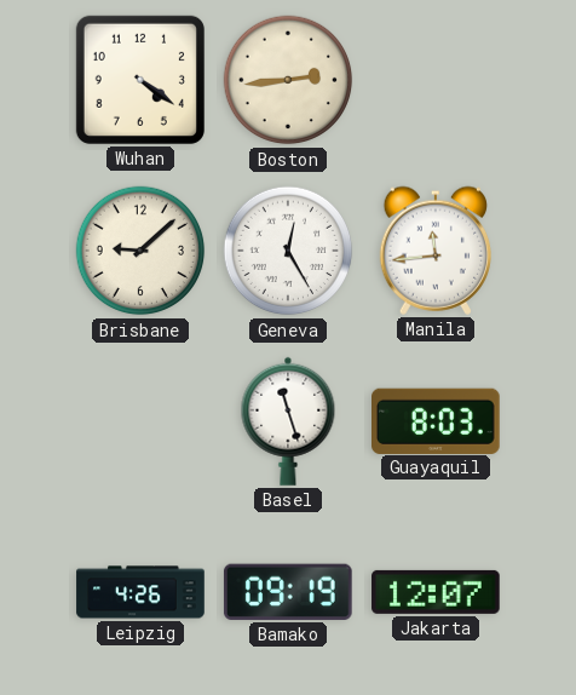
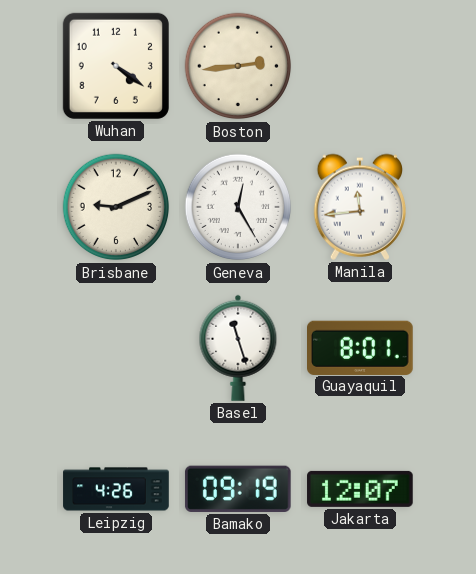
Brisbane: 9:08 -> 9:11 (116, 207)
Guayaquil: 8:03 -> 8:01 (361, 347)
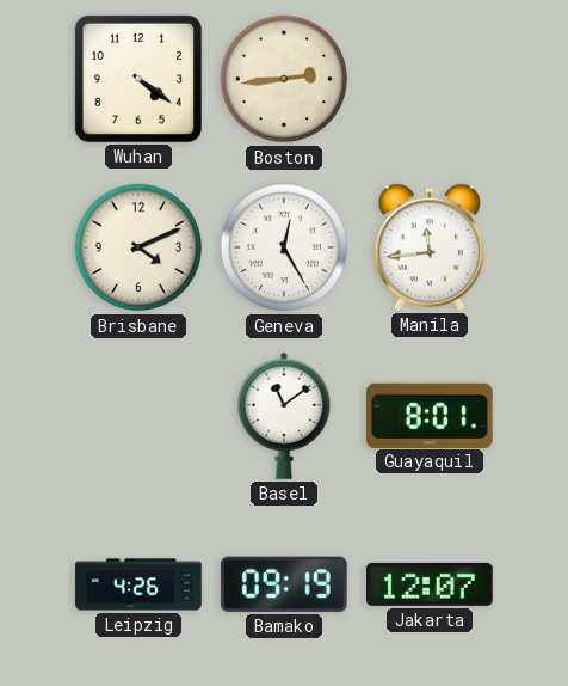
Brisbane: 9:11 -> 4:11 (138, 247)
Basel: 11:27 -> 11:09 (284, 416)
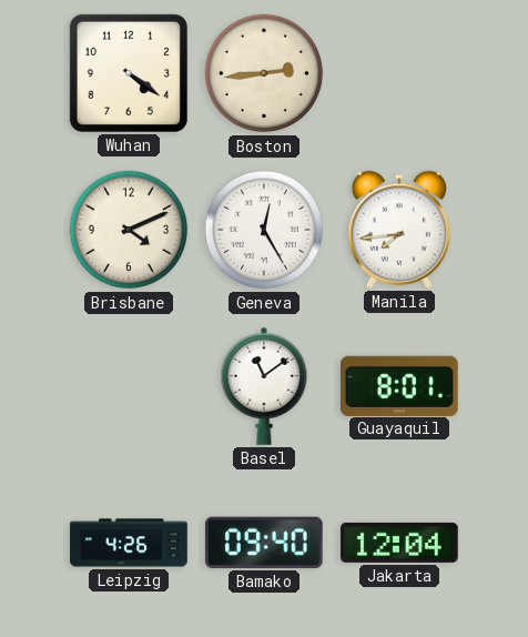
Manila: 11:44 -> 7:44 (398, 230)
Bamako: 09:19 -> 09:40 (264, 543)
Jakarta: 12:07 -> 12:04 (399, 543)
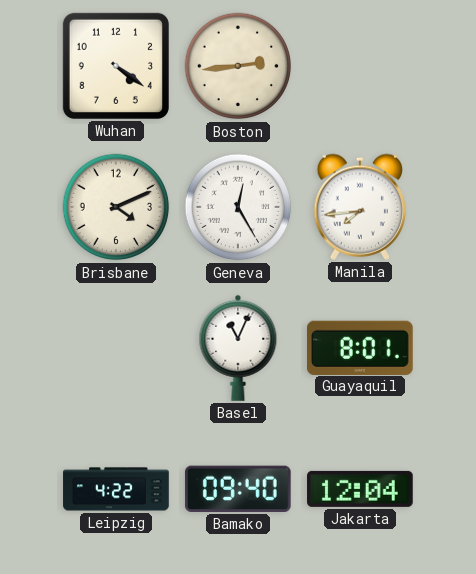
Basel: 11:09 -> 11:04 (238, 348)
Leipzig: 4:26 -> 4:22 (116, 489)
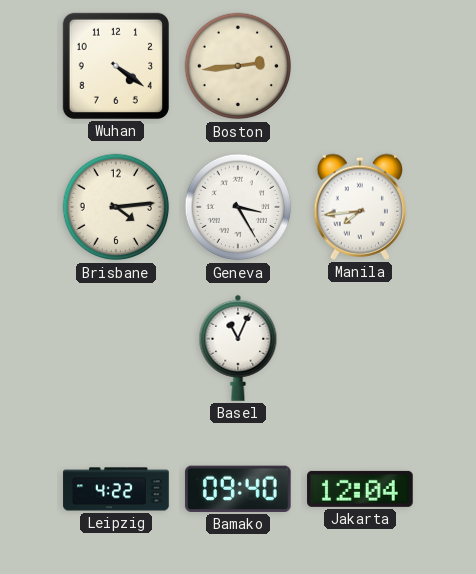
Brisbane: 4:11 -> 4:14 (116, 207)
Geneva: 12:25 -> 3:25 (238, 207)
Guayaquil: 8:01 -> none (361, 347)
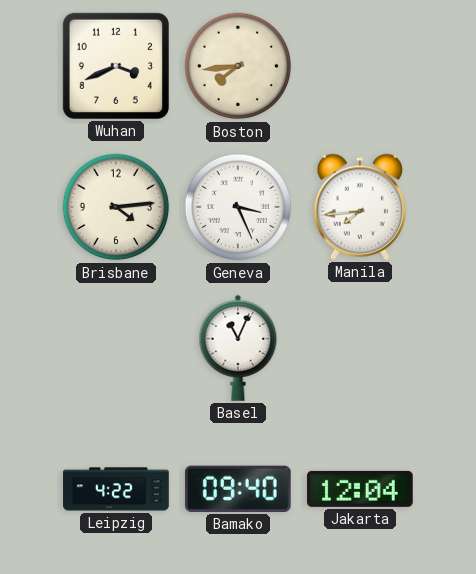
Wuhan: 4:21 -> 3:41 (116, 66)
Boston: 2:44 -> 7:44 (238, 66)
Geneva: 3:25 -> 3:26 (238, 207)
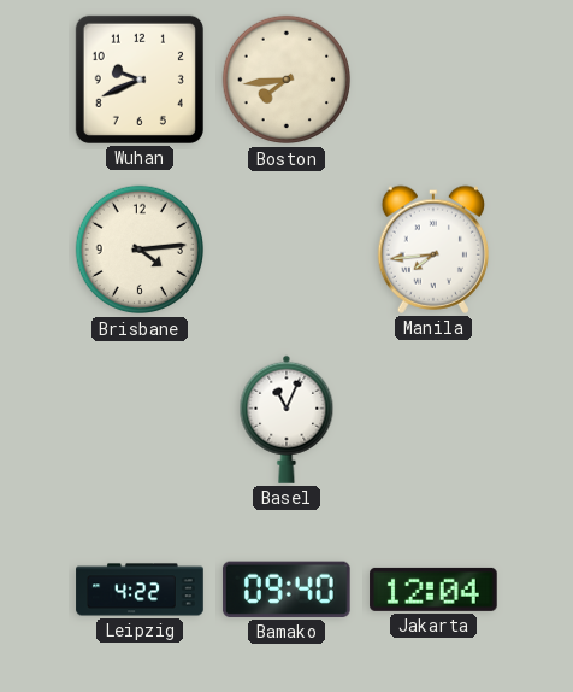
Wuhan: 3:41 -> 9:41 (140, 80)
Geneva: 3:26 -> none (238, 207)
